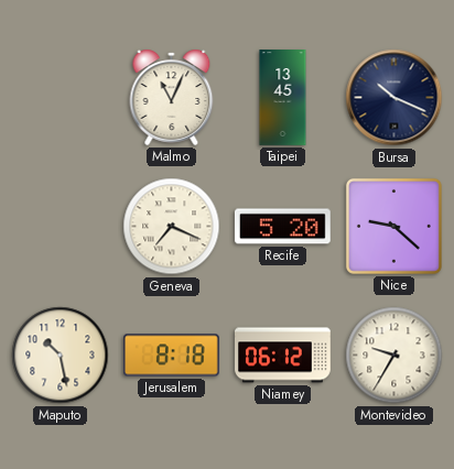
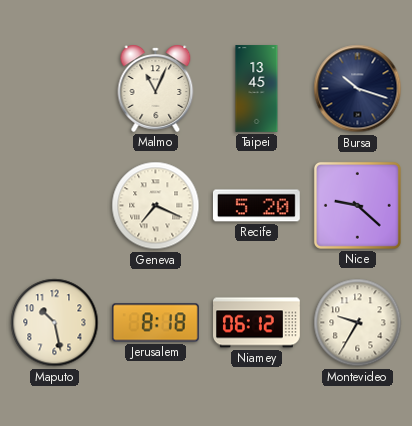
Bursa: 10:19 -> 10:18 (358, 89)
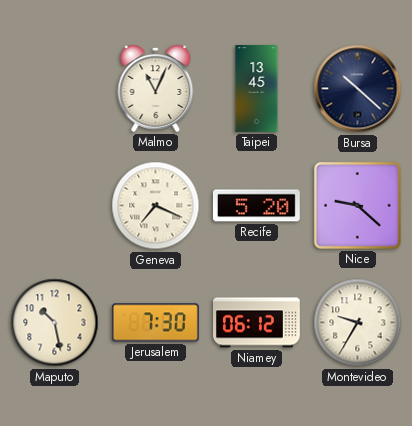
Bursa: 10:18 -> 10:22 (358, 89)
Jerusalem: 8:18 -> 7:30 (155, 323)
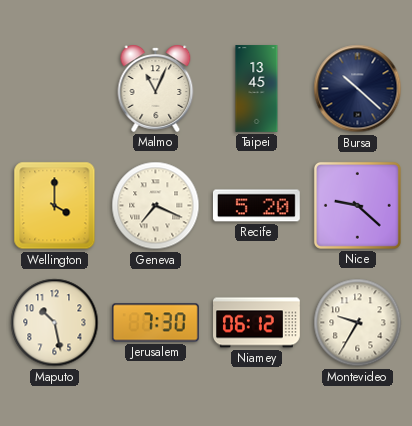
Wellington: none -> 4:00 (55, 206)
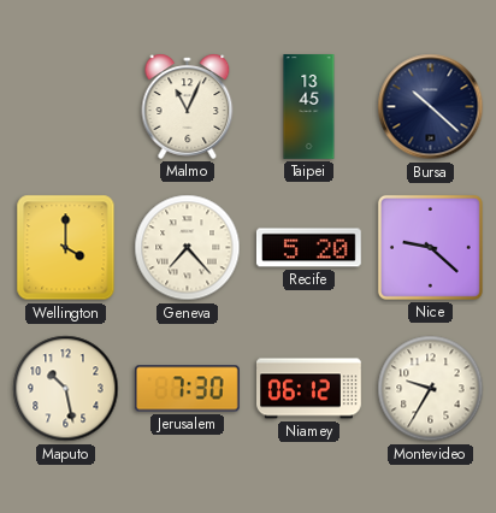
Geneva: 7:19 -> 7:23 (188, 248)
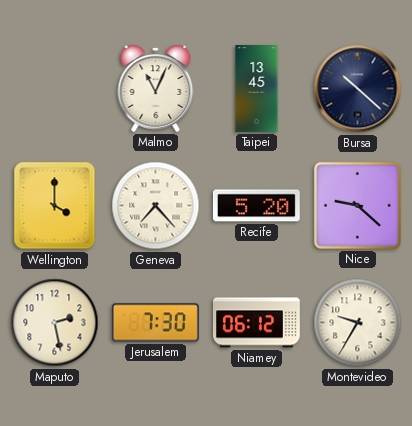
Maputo: 10:28 -> 2:28 (55, 323)
